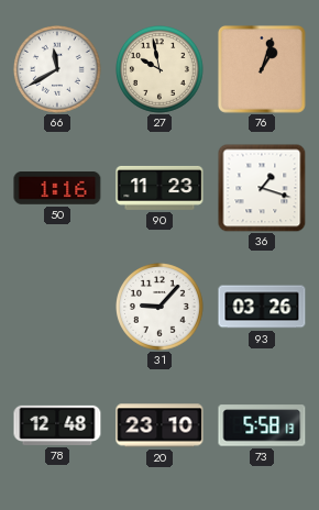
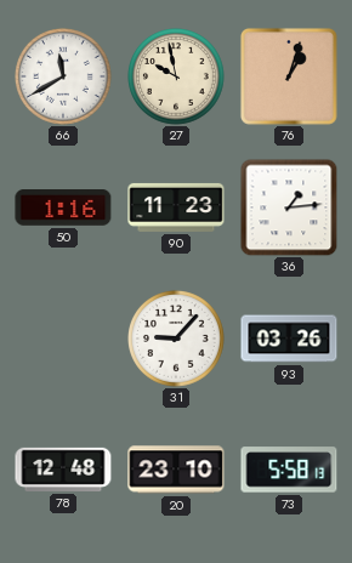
36: 1:18 -> 1:14 (289, 207)
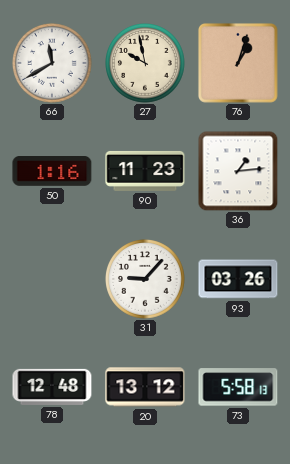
20: 23:10 -> 13:12 (145, 387)
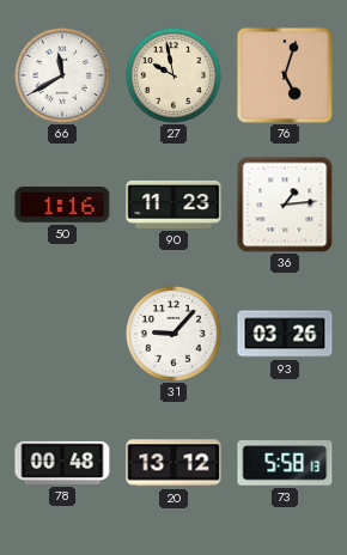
76: 1:03 -> 5:03 (285, 75)
78: 12:48 -> 00:48 (62, 463)
